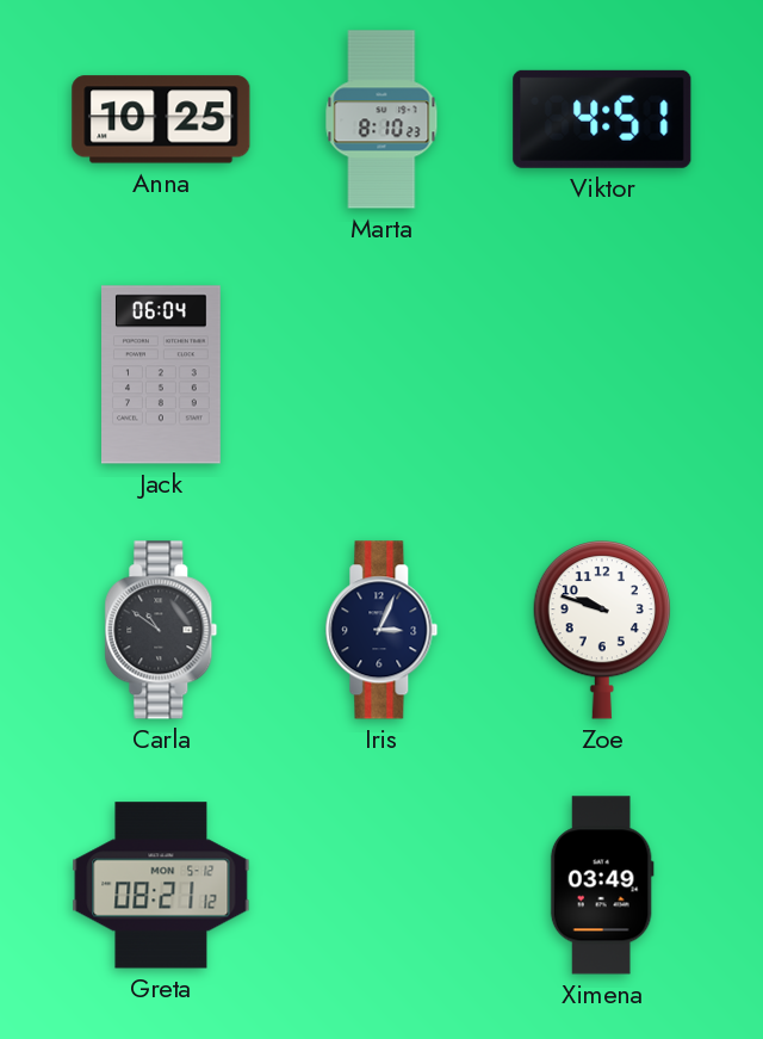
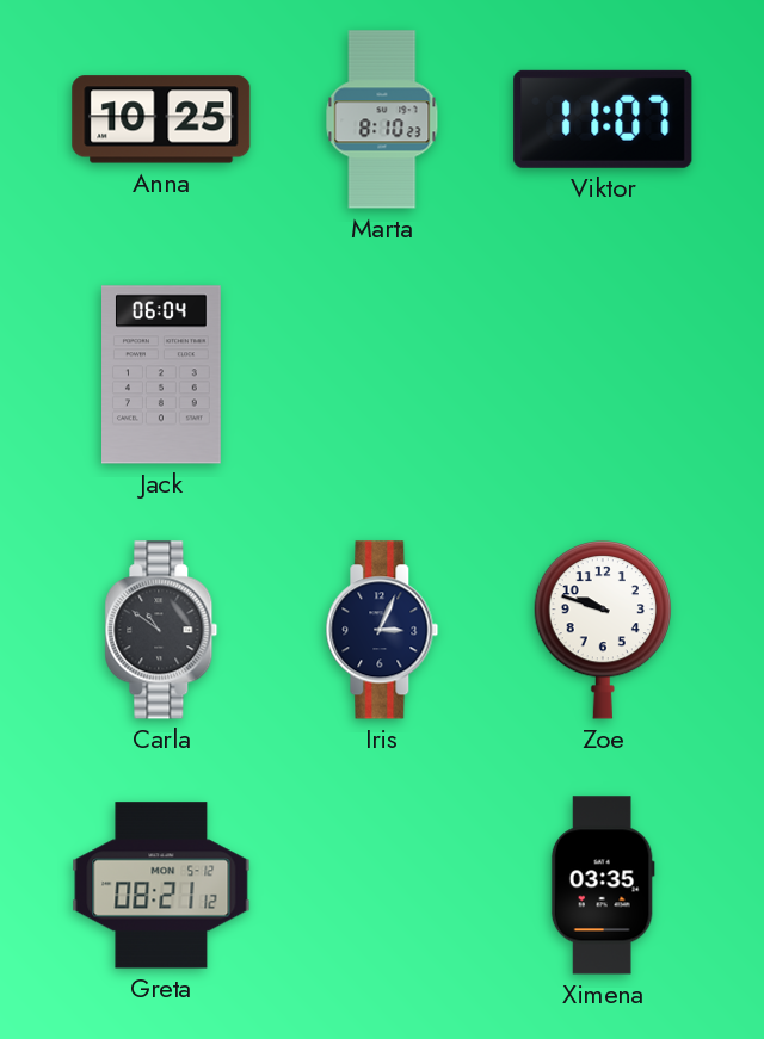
Viktor: 4:51 -> 11:07 (603, 119)
Ximena: 03:49 -> 03:35 (603, 885)
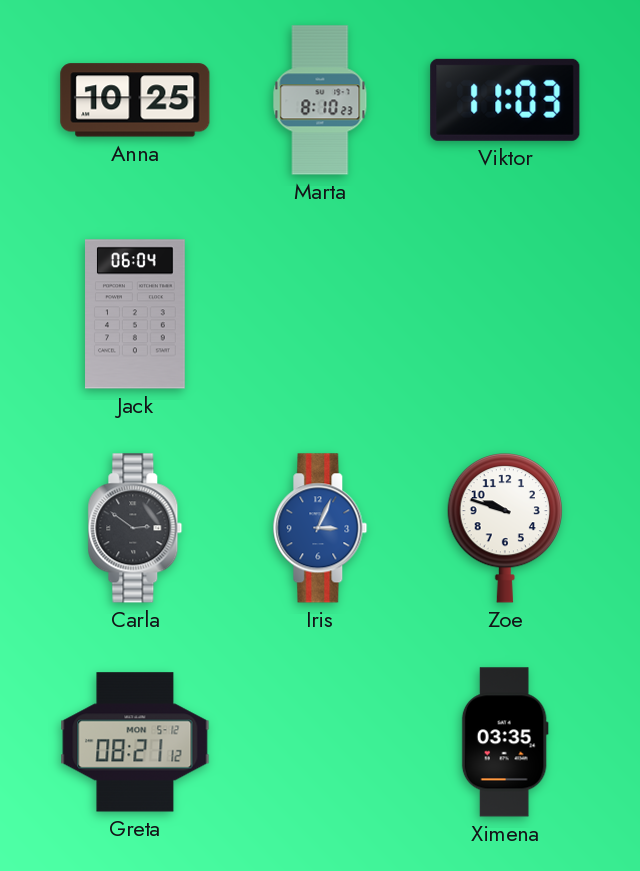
Viktor: 11:07 -> 11:03 (505, 100)
Carla: 10:51 -> 2:51 (135, 528)
Iris dial: navy -> blue (320, 528)
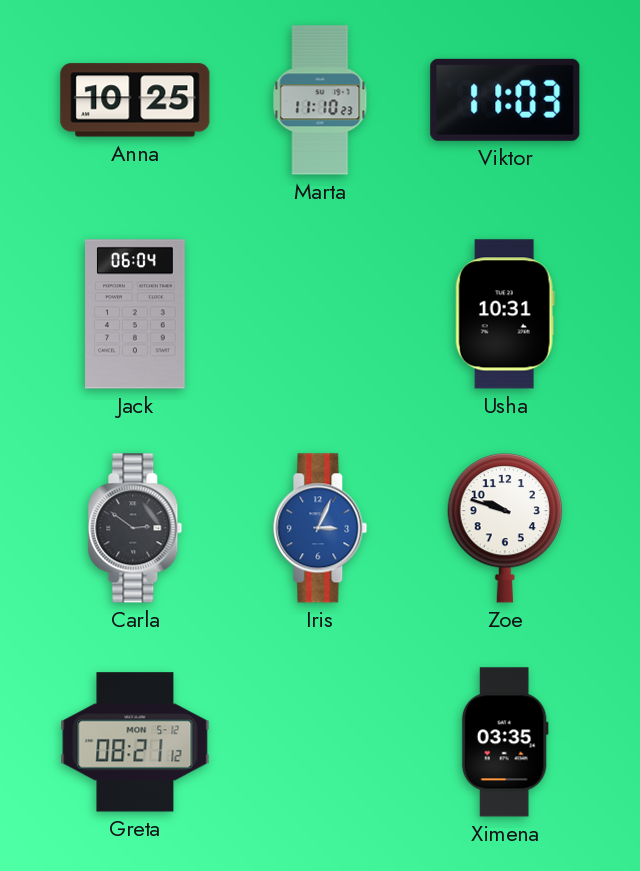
Marta: 8:10 -> 11:10 (320, 100)
Usha: none -> 10:31 (505, 314)
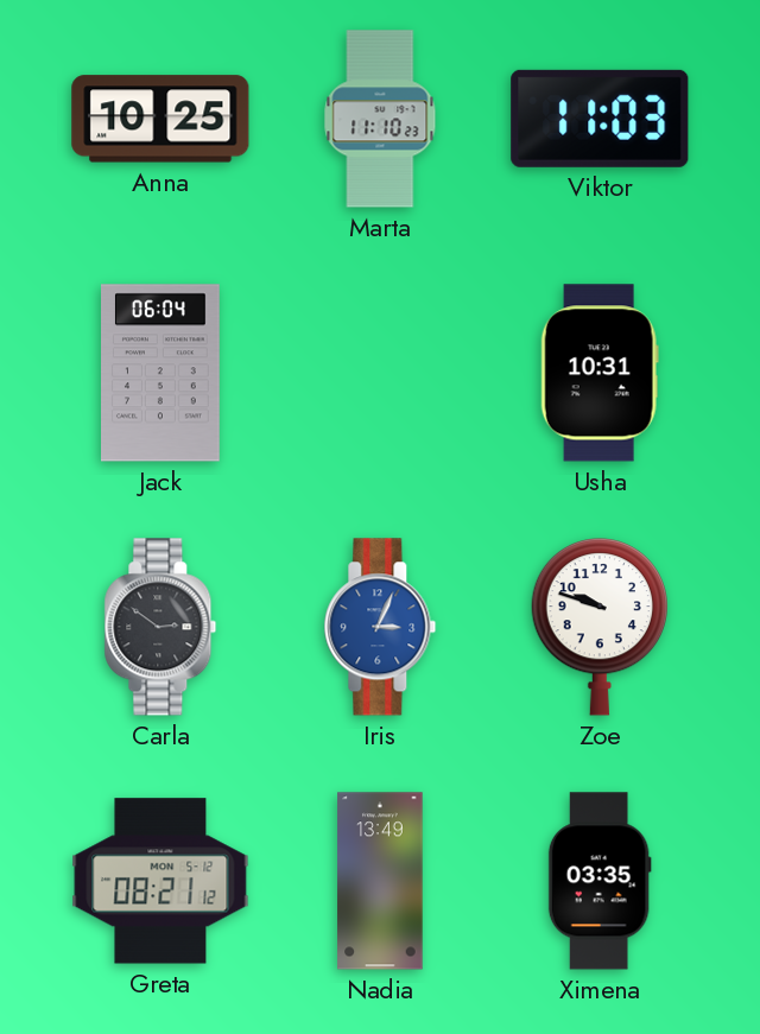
Nadia: none -> 13:49 (380, 881)
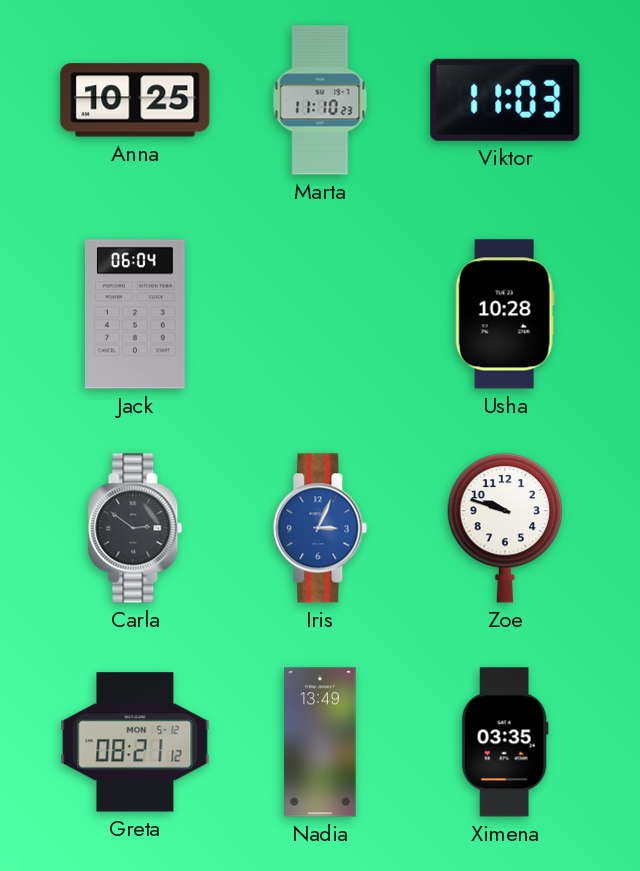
Usha: 10:31 -> 10:28 (505, 314)
